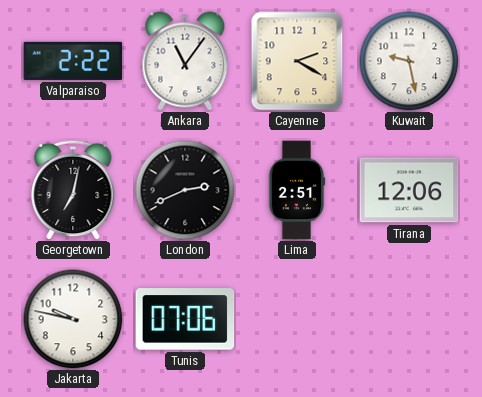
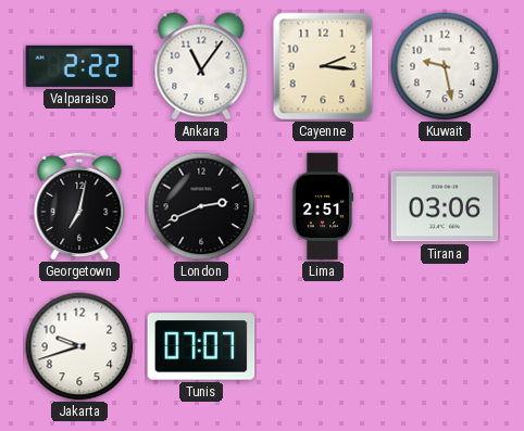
Cayenne: 2:20 -> 2:16 (323, 66)
Tirana: 12:06 -> 03:06 (445, 206)
Jakarta: 9:47 -> 9:42 (79, 346)
Tunis: 07:06 -> 07:07 (201, 346)
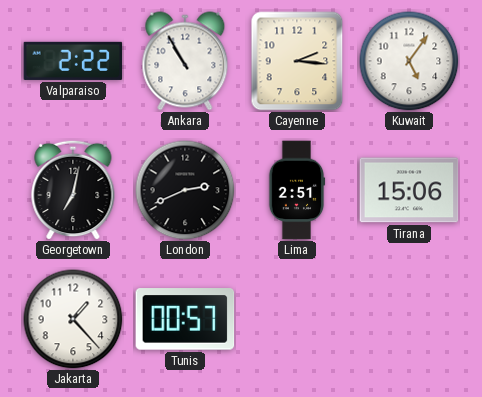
Ankara: 11:06 -> 10:55 (185, 61)
Kuwait: 9:28 -> 5:06 (409, 61)
Tirana: 03:06 -> 15:06 (409, 190)
Jakarta: 9:42 -> 1:23 (73, 319)
Tunis: 07:07 -> 00:57 (185, 319)
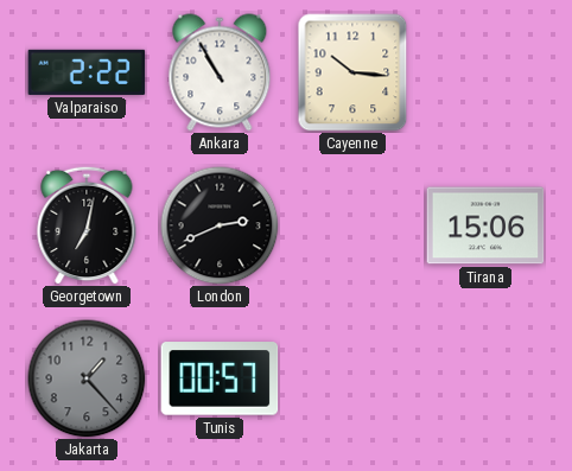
Cayenne: 2:16 -> 10:16 (352, 72)
Kuwait: 5:06 -> none (409, 61)
Lima: 2:51 -> none (297, 190)
Jakarta dial: white -> grey (87, 378)
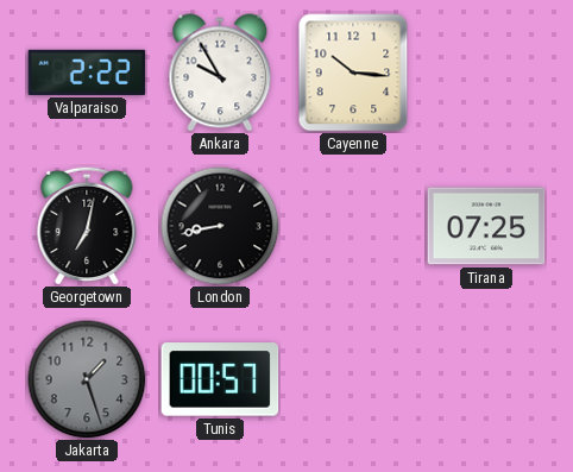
Ankara: 10:55 -> 9:55 (220, 73)
London: 2:41 -> 8:43 (220, 226)
Tirana: 15:06 -> 07:25 (486, 226)
Jakarta: 1:23 -> 1:27 (87, 379)
